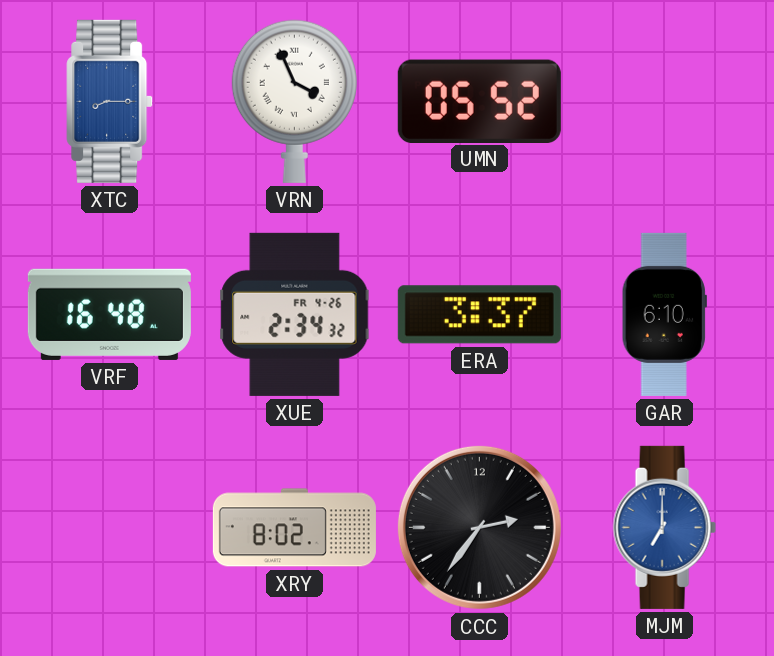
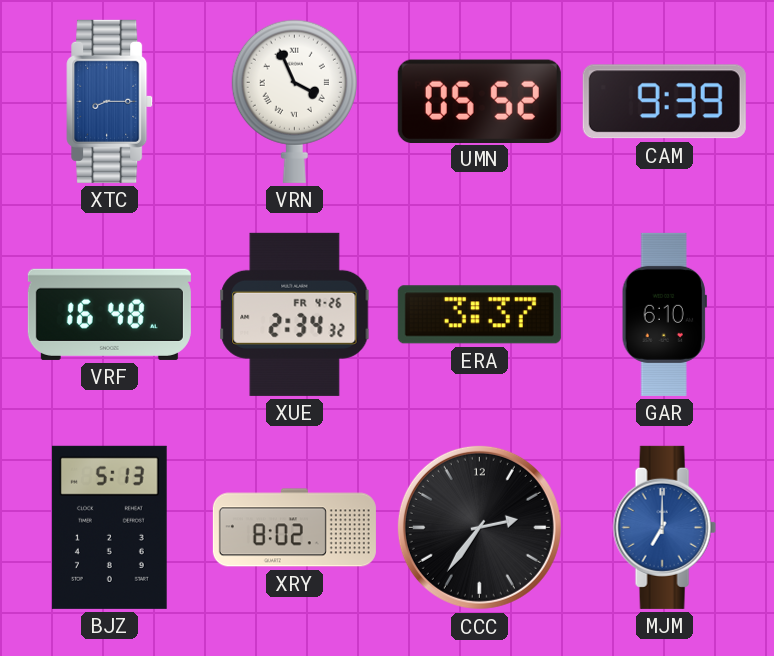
CAM: none -> 9:39 (664, 102)
BJZ: none -> 5:13 (109, 527)
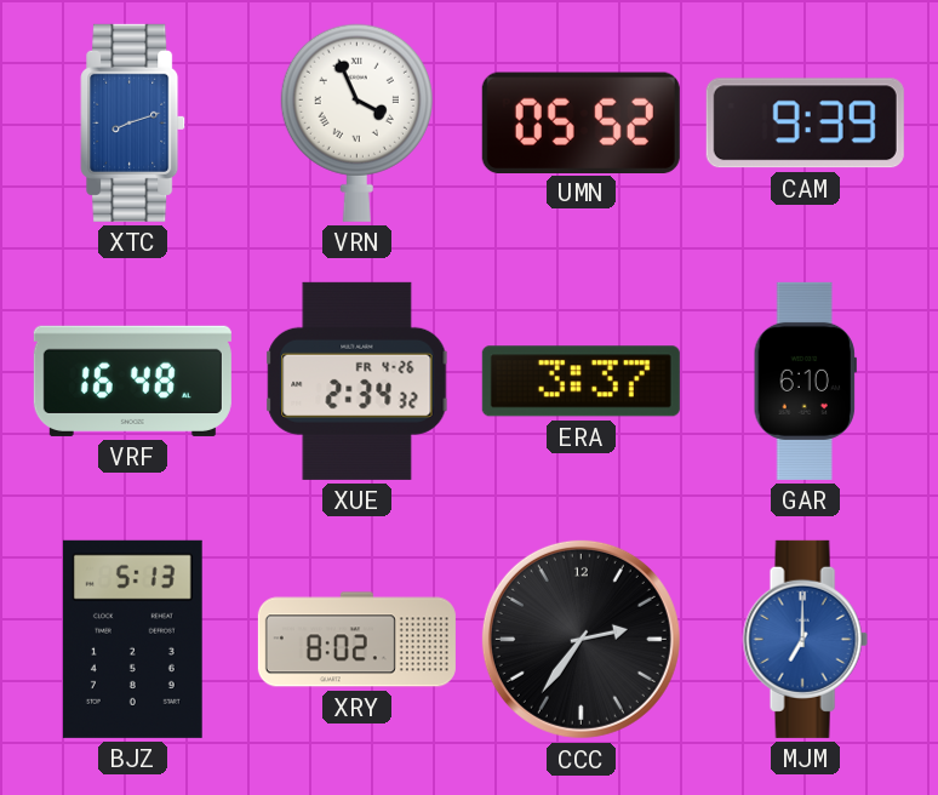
XTC: 8:15 -> 8:12 (133, 122)
